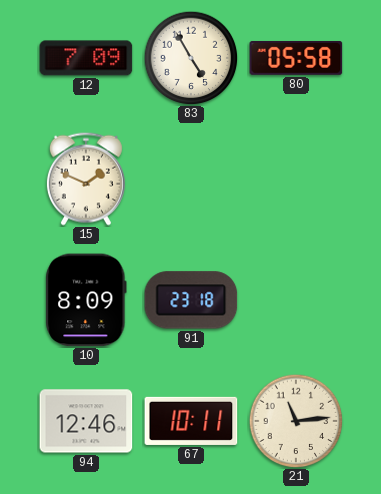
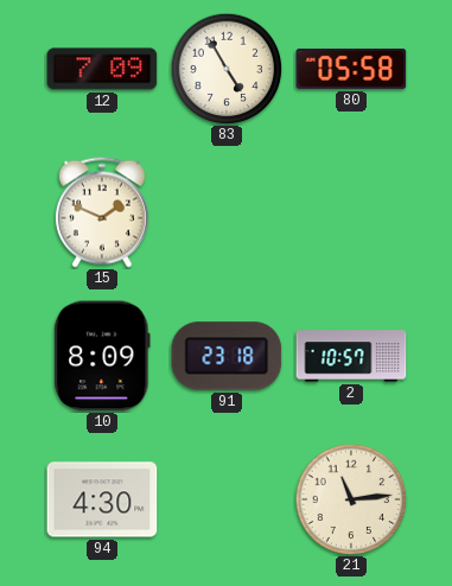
2: none -> 10:57 (351, 356)
94: 12:46 -> 4:30 (102, 499)
67: 10:11 -> none (191, 421)
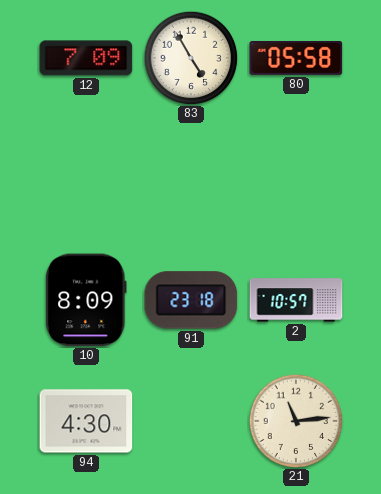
15: 1:49 -> none (102, 212)
